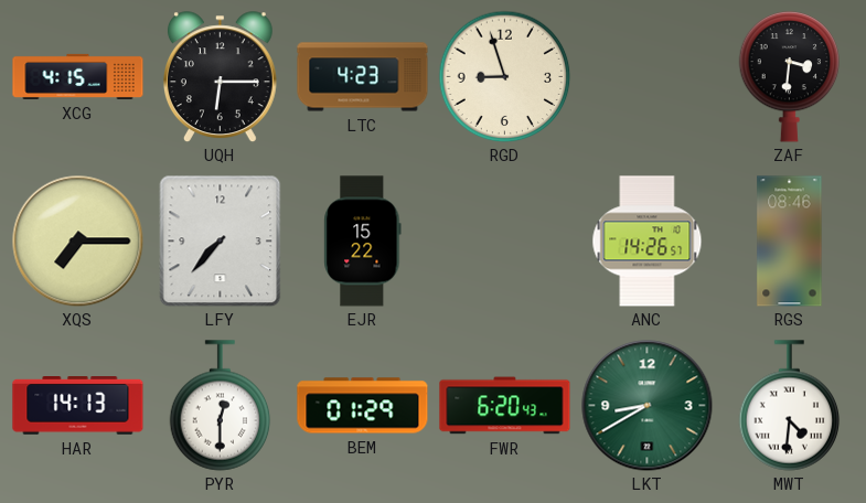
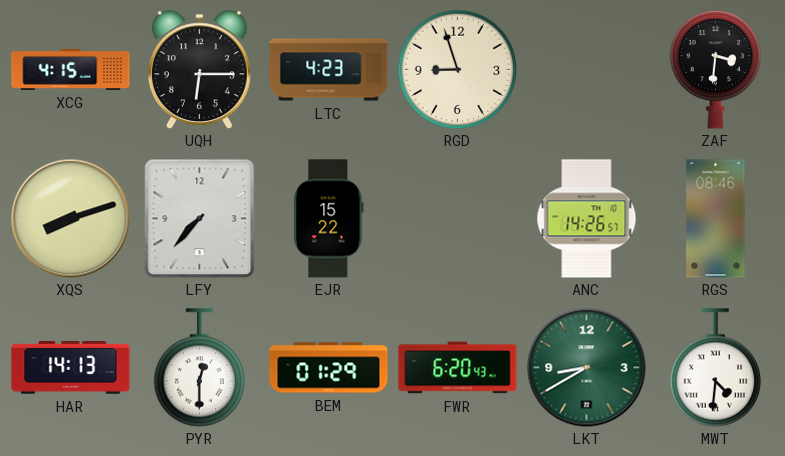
XQS: 7:15 -> 8:12 (71, 219)
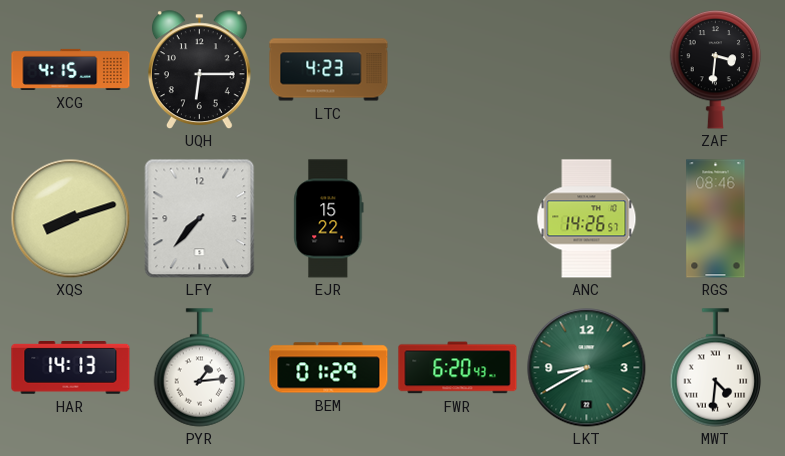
RGD: 8:57 -> none (457, 69)
PYR: 12:30 -> 1:14 (200, 368)
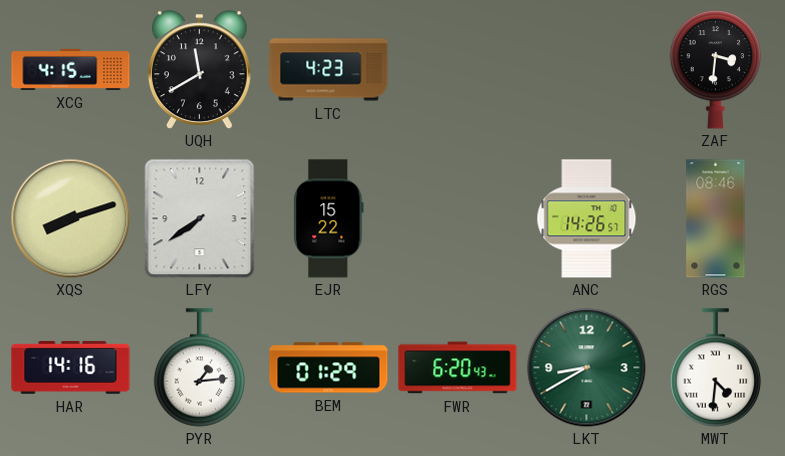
UQH: 6:15 -> 11:40 (199, 70)
LFY: 7:37 -> 7:39 (200, 218)
HAR: 14:13 -> 14:16 (71, 368)
